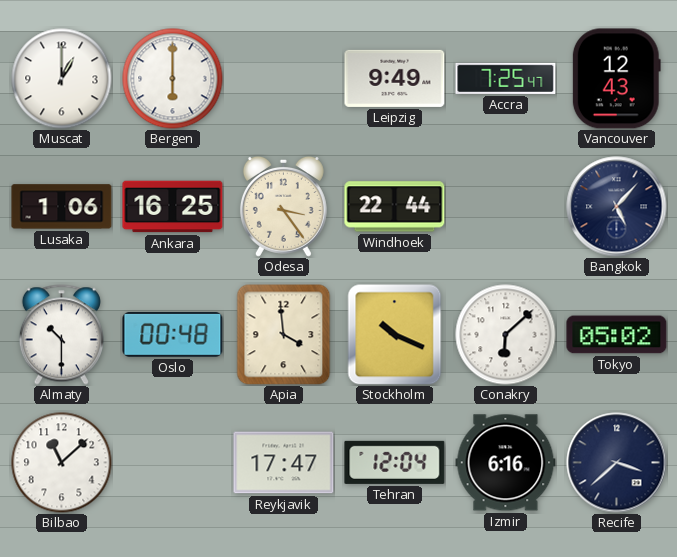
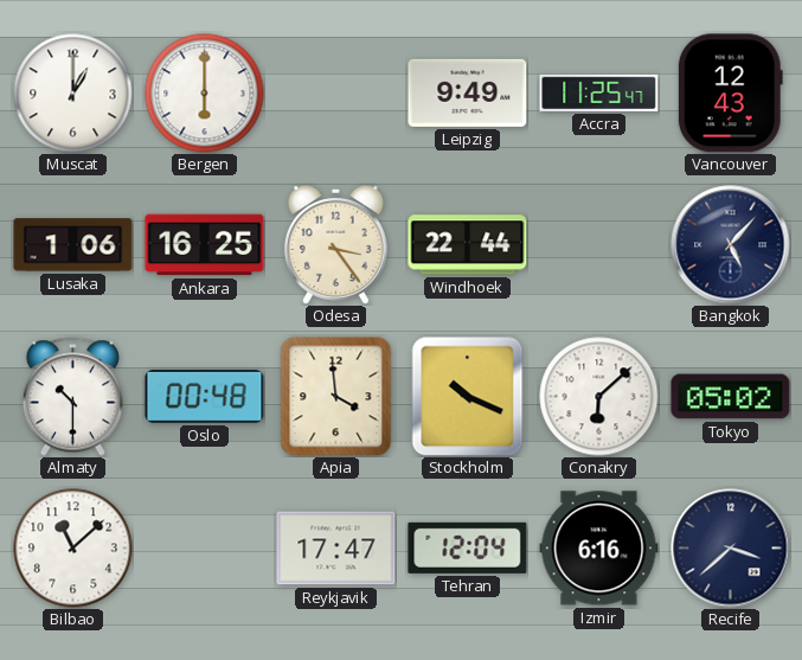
Accra: 7:25 -> 11:25 (599, 92)
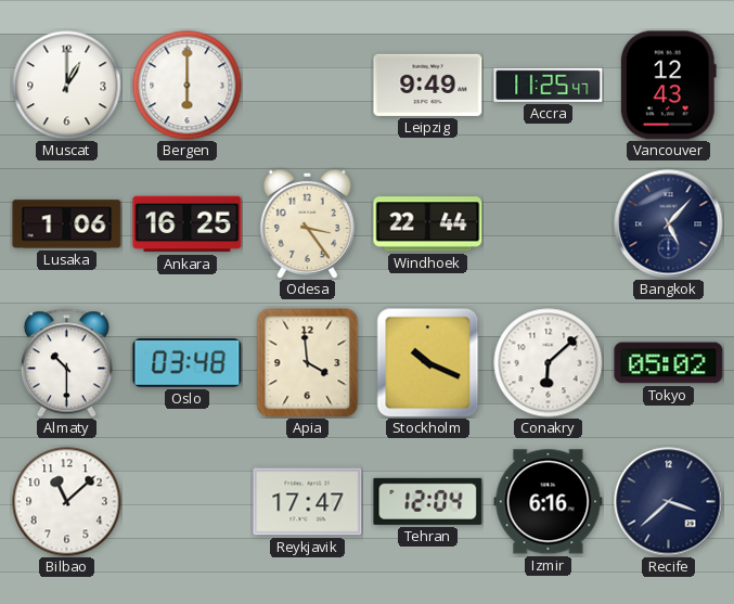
Oslo: 00:48 -> 03:48 (188, 362)
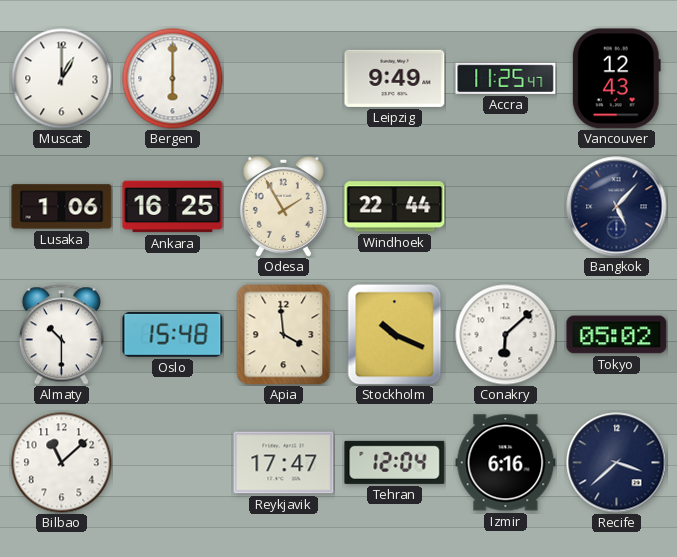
Odesa: 3:24 -> 1:55 (283, 206)
Oslo: 03:48 -> 15:48 (173, 334)
